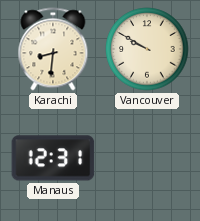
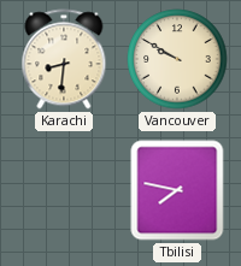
Manaus: 12:31 -> none (53, 158)
Tbilisi: none -> 7:47 (177, 190)
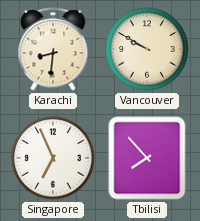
Singapore: none -> 6:56 (53, 158)
Tbilisi: 7:47 -> 7:53 (147, 158)
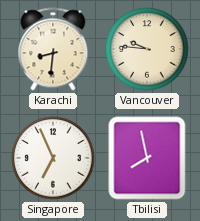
Vancouver: 9:50 -> 9:46 (147, 49)
Tbilisi: 7:53 -> 7:58 (147, 158)
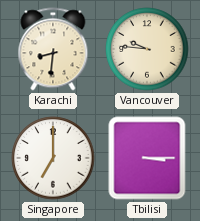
Singapore: 6:56 -> 7:00 (53, 158)
Tbilisi: 7:58 -> 3:15 (147, 158)
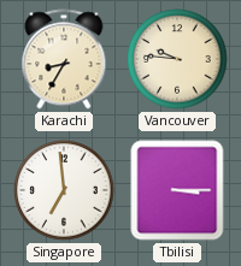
Karachi: 8:31 -> 8:35 (64, 59)
Singapore: 7:00 -> 6:59 (64, 190)
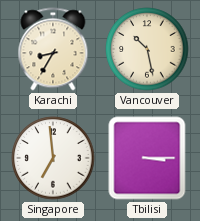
Vancouver: 9:46 -> 10:28 (147, 49)
